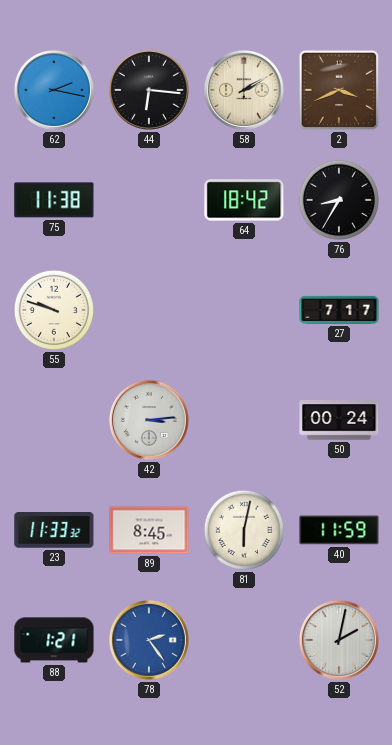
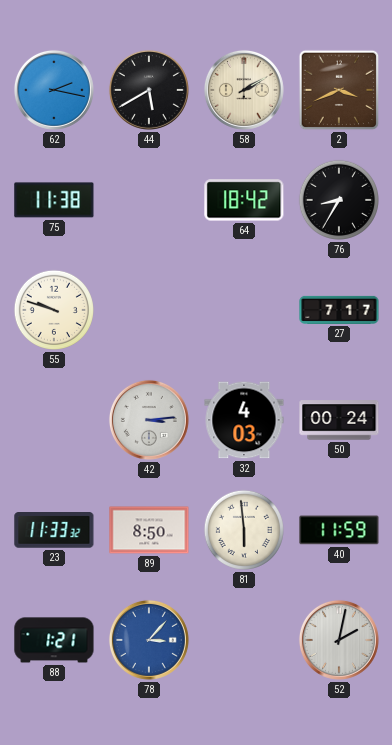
44: 6:16 -> 5:40 (149, 90)
32: none -> 4:03 (244, 420)
89: 8:45 -> 8:50 (149, 530)
81: 6:02 -> 5:59 (244, 530)
78: 2:24 -> 3:07 (149, 640)
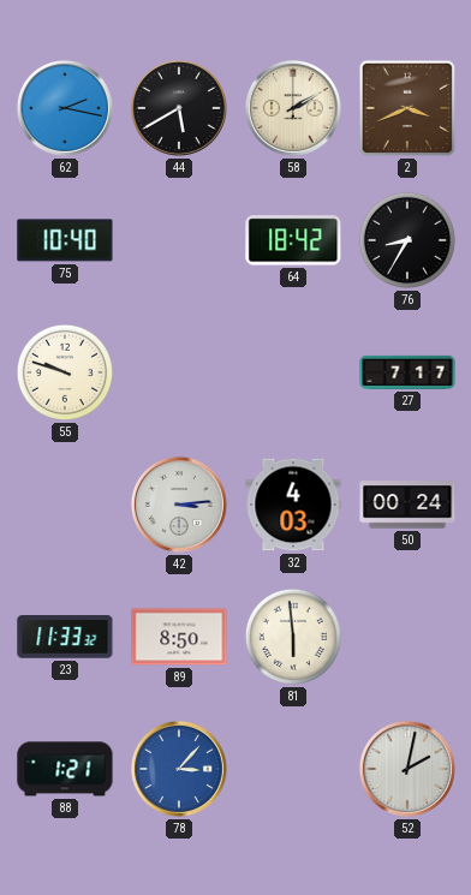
75: 11:38 -> 10:40 (65, 240)
40: 11:59 -> none (339, 530)
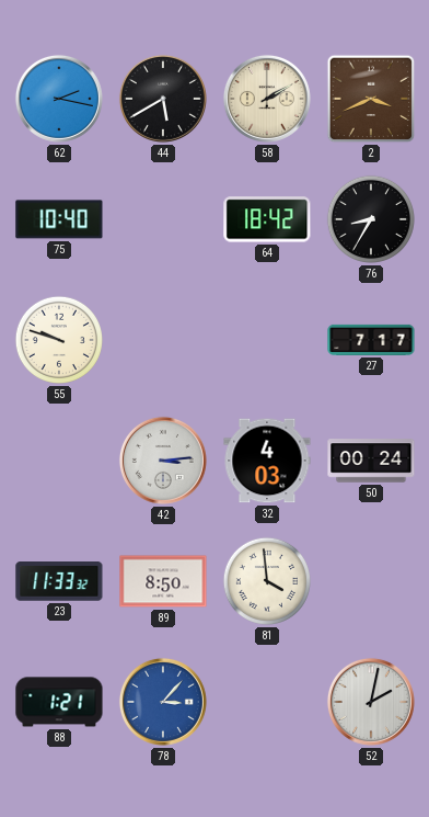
81: 5:59 -> 3:59 (267, 581)
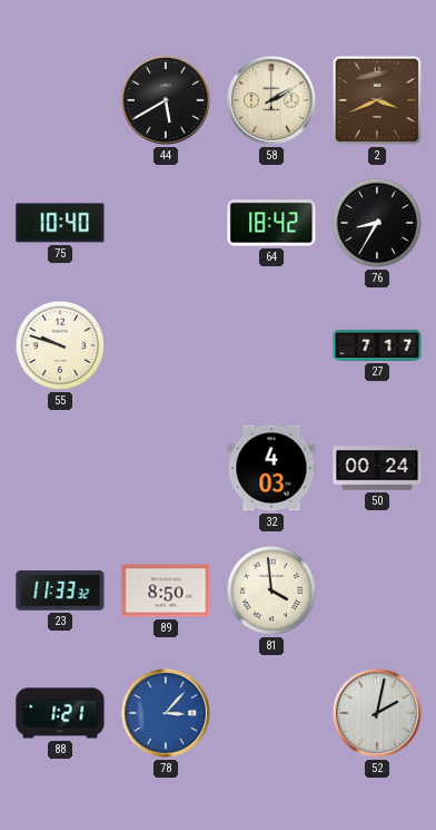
62: 2:17 -> none (59, 99)
42: 3:14 -> none (163, 461)
